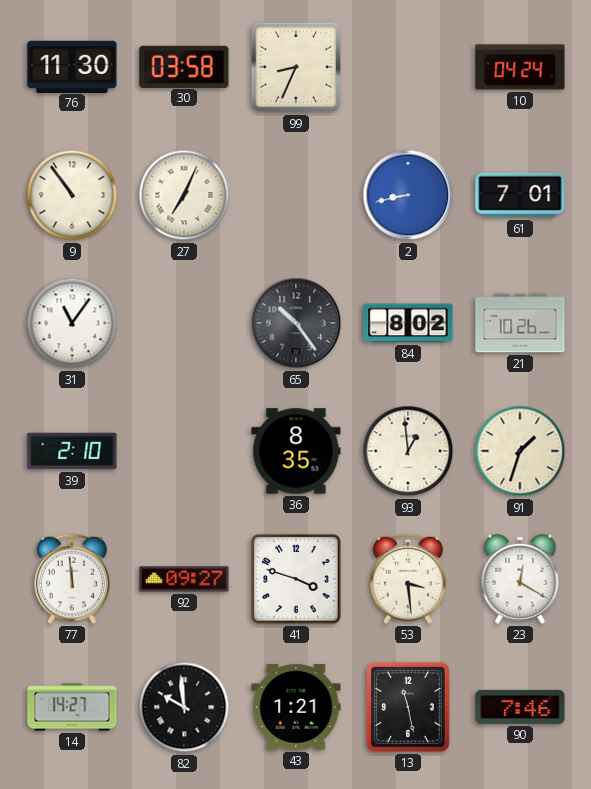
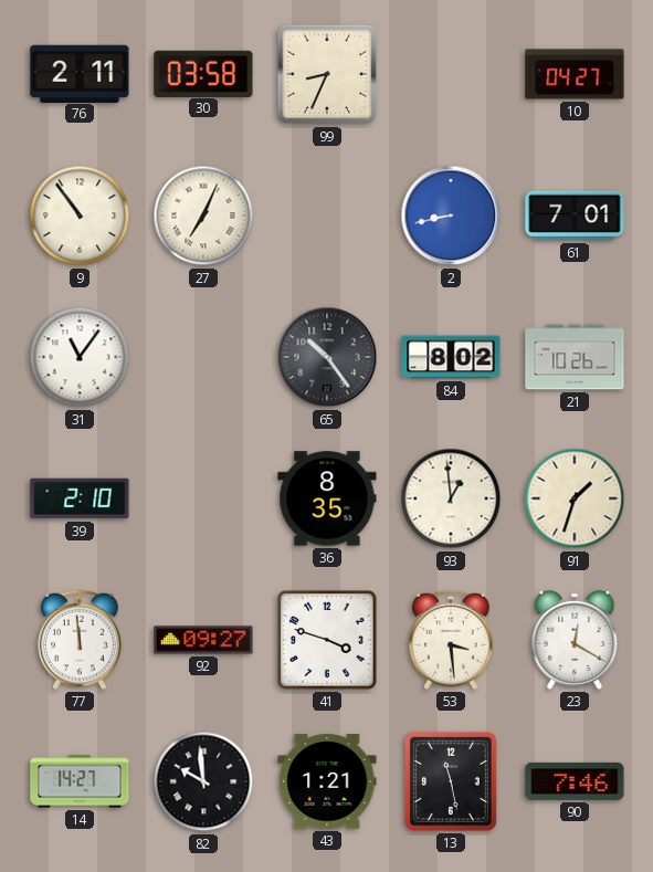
76: 11:30 -> 2:11 (80, 73)
10: 04:24 -> 04:27 (575, 74)
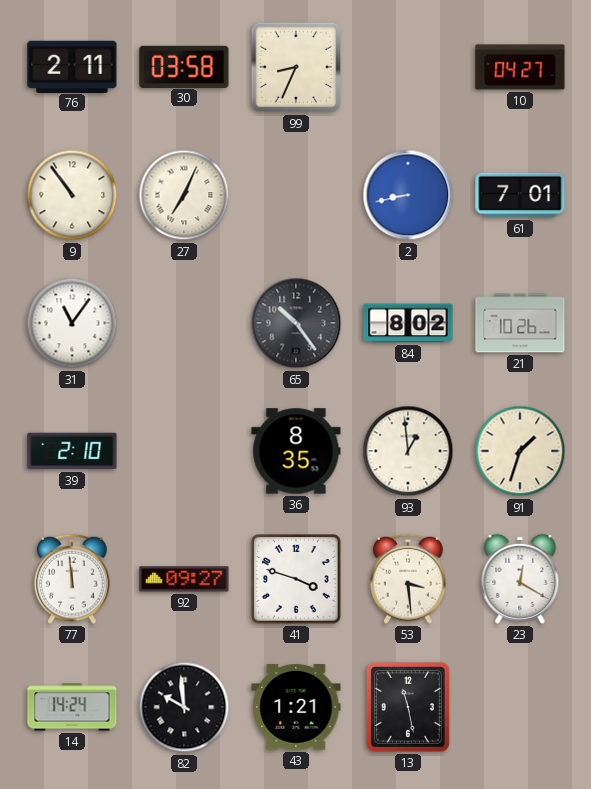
14: 14:27 -> 14:24 (72, 707)
90: 7:46 -> none (575, 781)
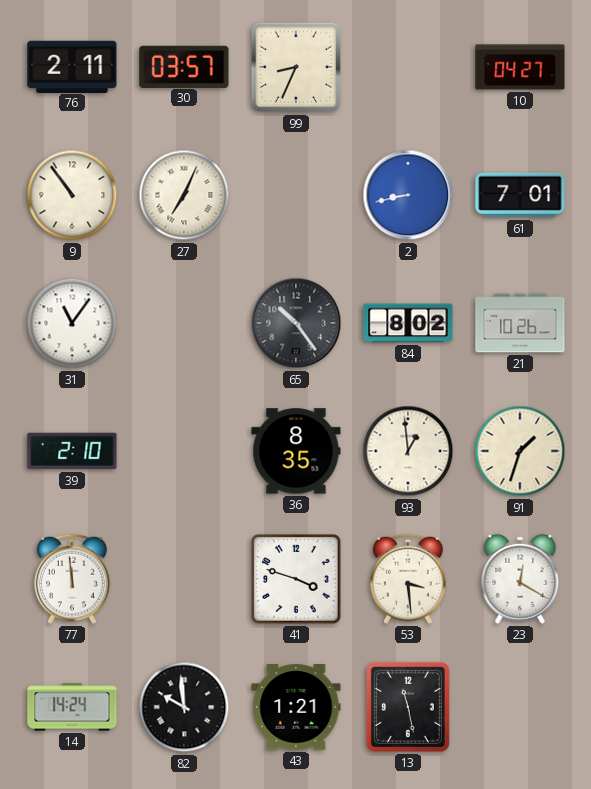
30: 03:58 -> 03:57 (184, 66)
92: 09:27 -> none (184, 579)
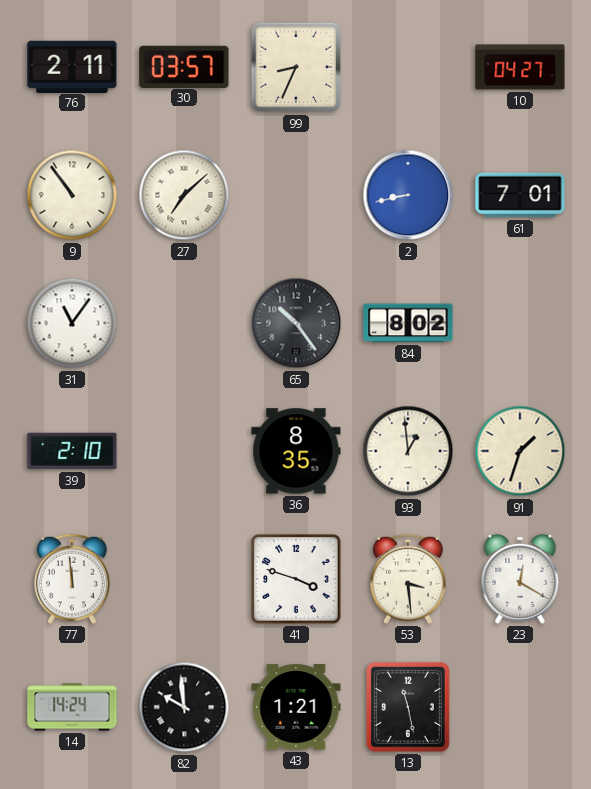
27: 7:04 -> 7:08 (184, 195)
21: 10:26 -> none (520, 323)
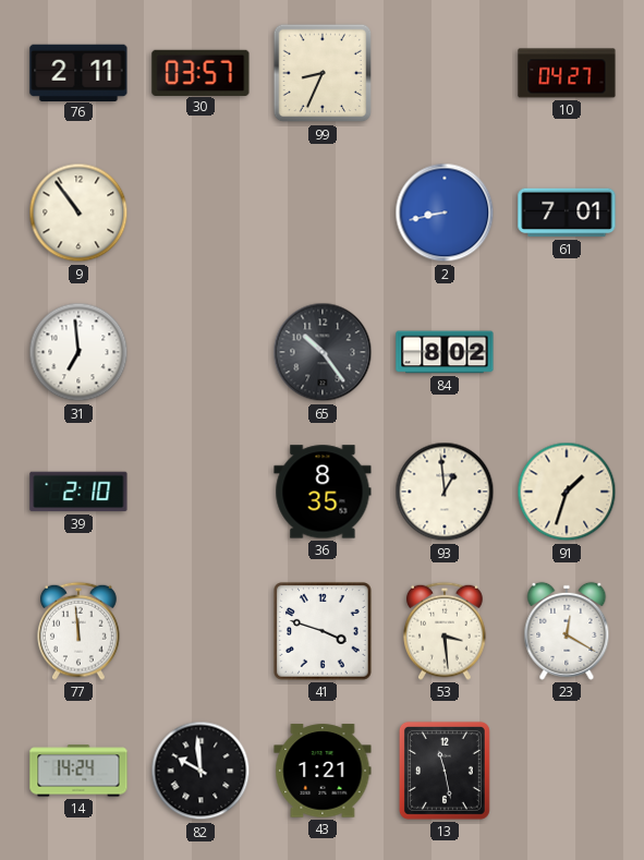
27: 7:08 -> none (184, 195)
31: 11:06 -> 6:59 (78, 352)
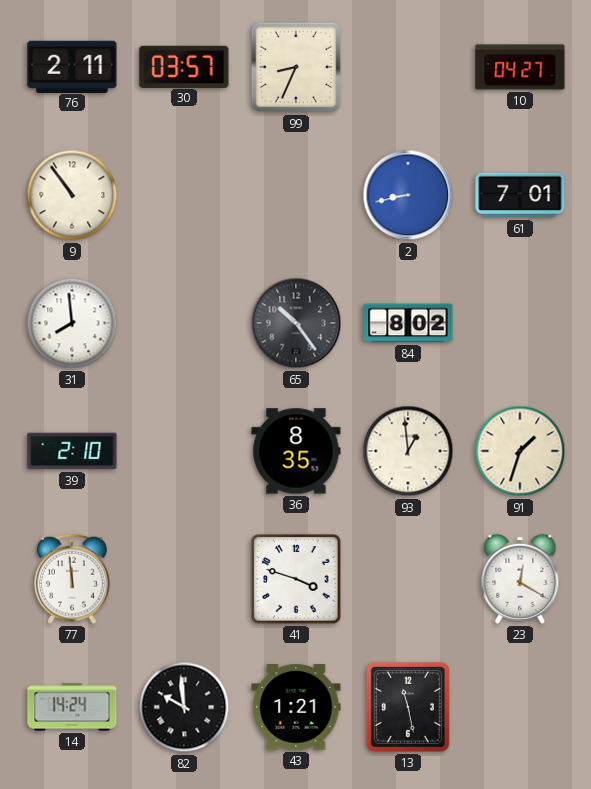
31: 6:59 -> 7:59 (72, 323)
53: 3:29 -> none (446, 631)
